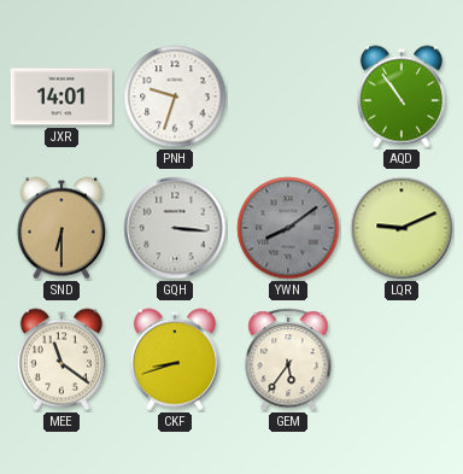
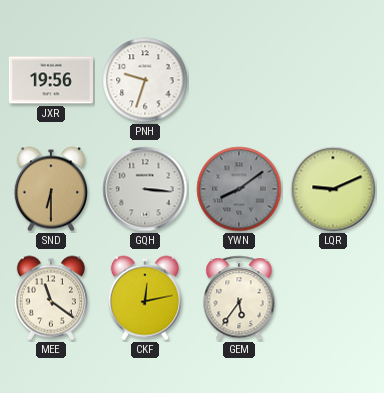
JXR: 14:01 -> 19:56 (51, 80)
AQD: 10:54 -> none (402, 96)
CKF: 8:42 -> 12:13 (145, 298)
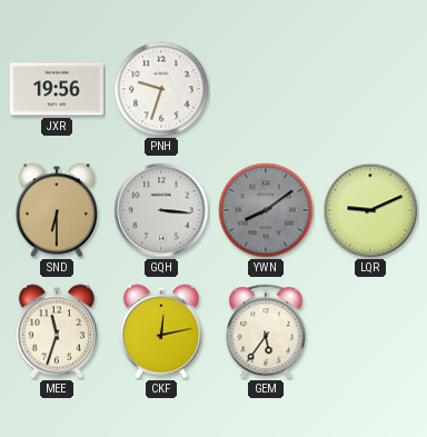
MEE: 11:21 -> 11:33 (57, 331)
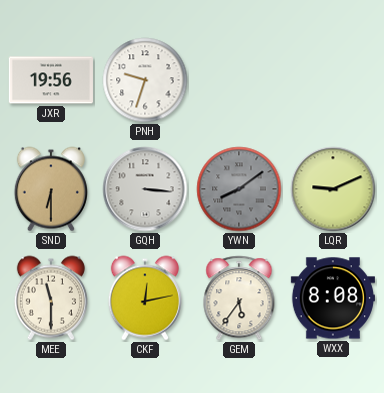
MEE: 11:33 -> 11:30 (51, 298)
WXX: none -> 8:08 (333, 298)
